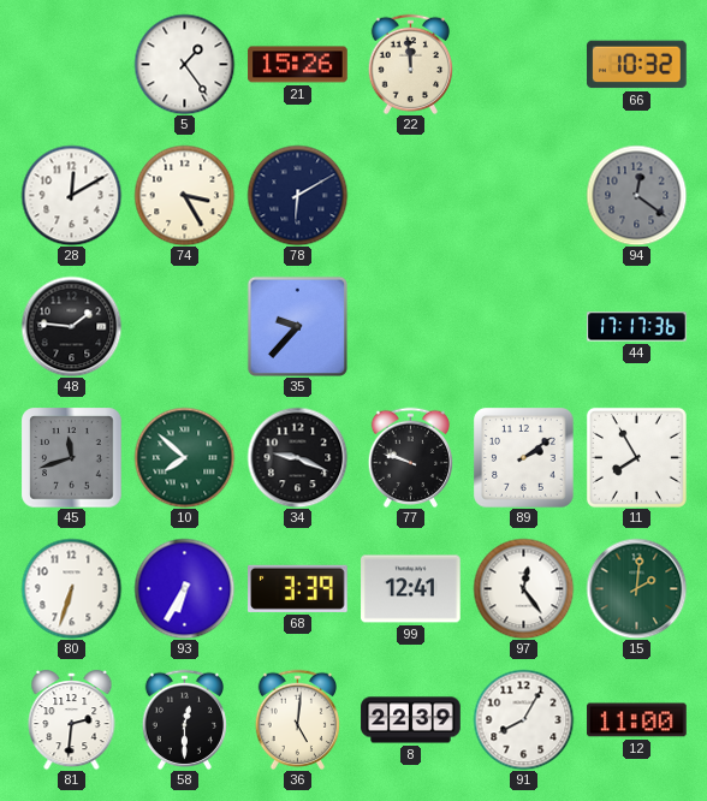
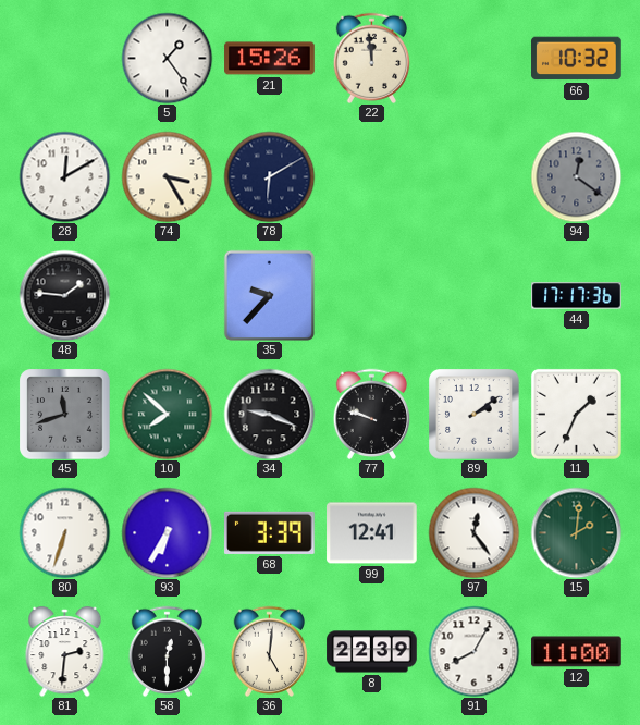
11: 7:55 -> 1:34 (576, 414)
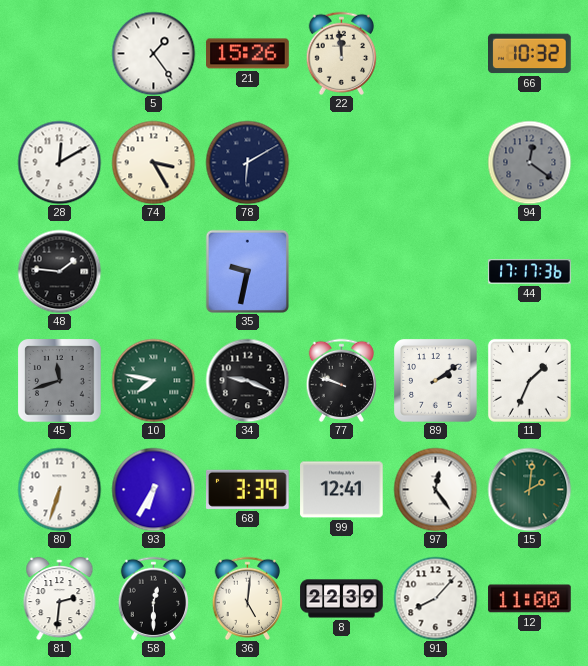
35: 9:37 -> 9:32 (247, 271)
10: 7:52 -> 7:47 (153, 380)
91: 8:05 -> 8:07 (435, 598)
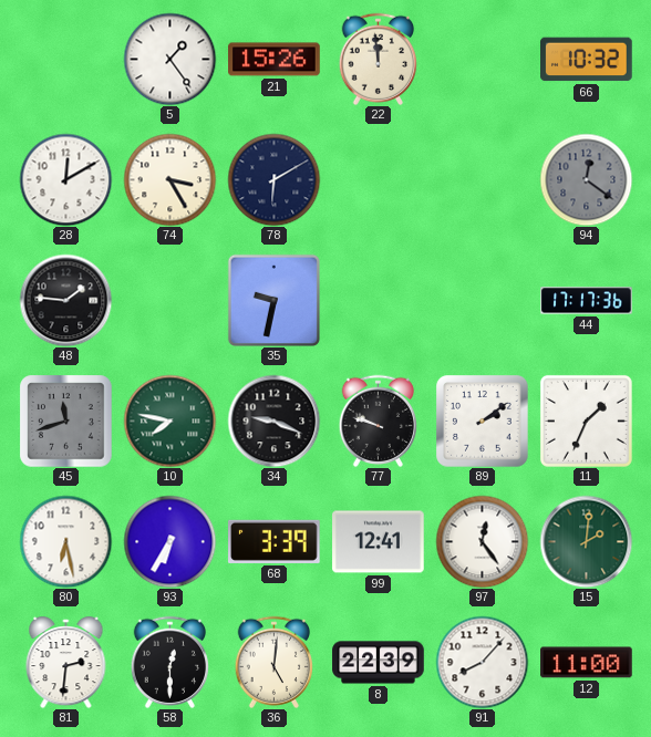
80: 6:33 -> 6:28 (65, 541)
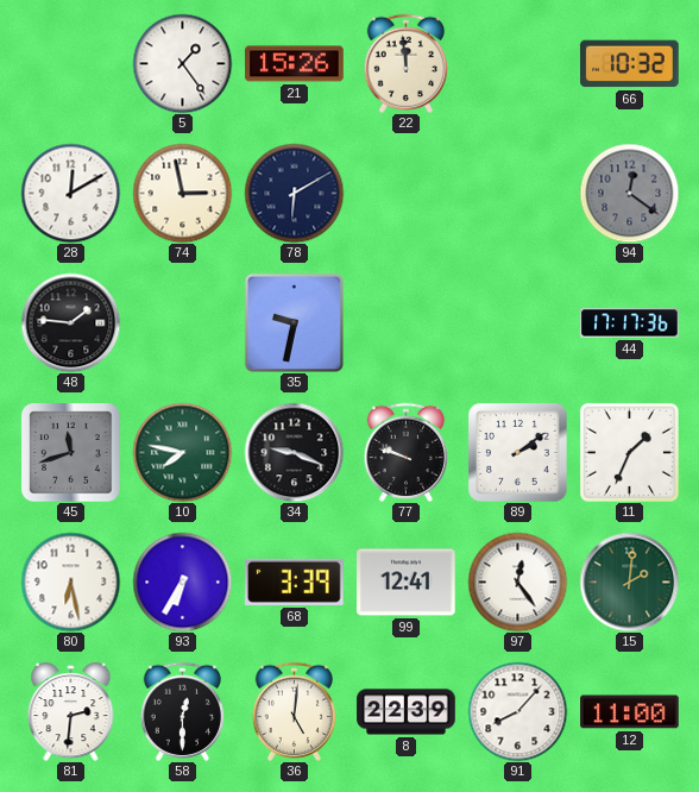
74: 3:25 -> 2:58 (182, 193)
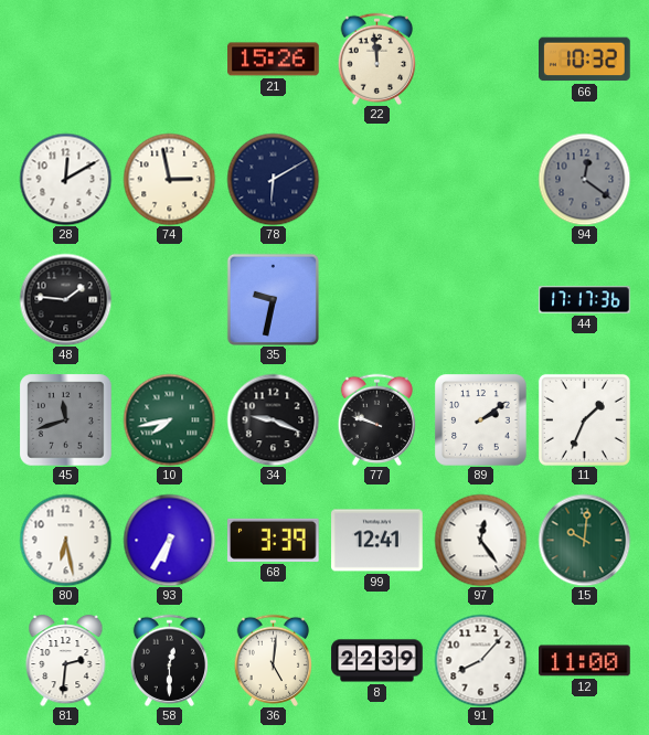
5: 1:24 -> none (182, 63)
10: 7:47 -> 7:43 (169, 419)
15: 2:01 -> 10:01 (584, 540)
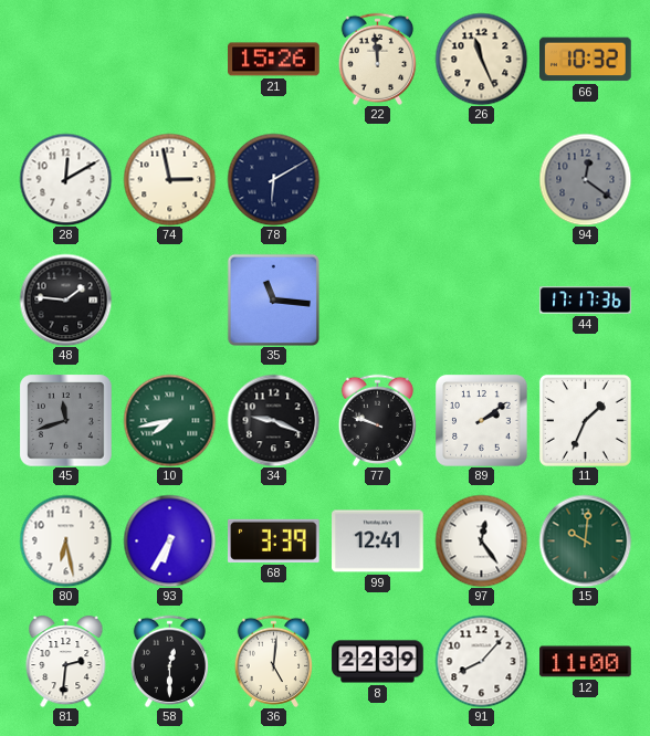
26: none -> 11:26 (481, 59)
35: 9:32 -> 11:16 (273, 299)
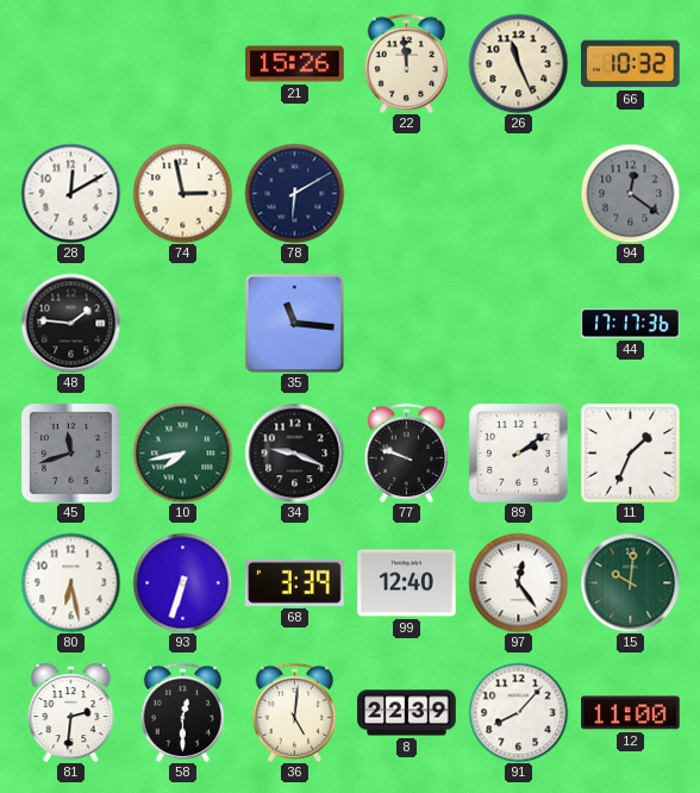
93: 6:35 -> 6:33 (182, 582)
99: 12:41 -> 12:40 (407, 583)
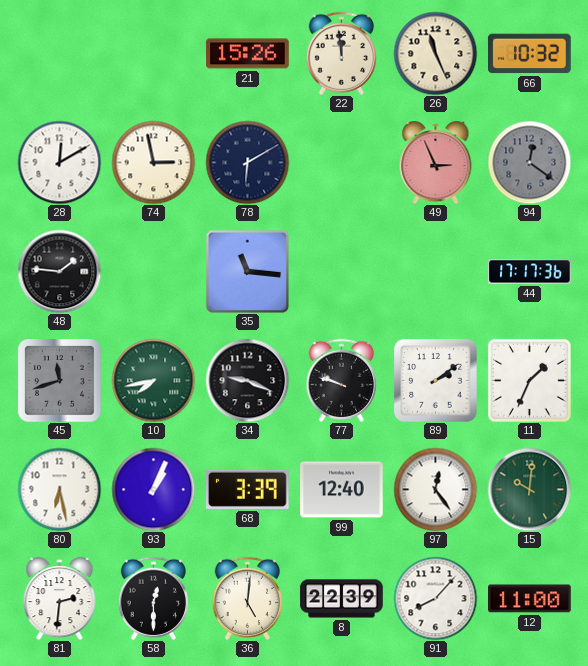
49: none -> 2:56 (436, 163)
93: 6:33 -> 1:04 (153, 489)
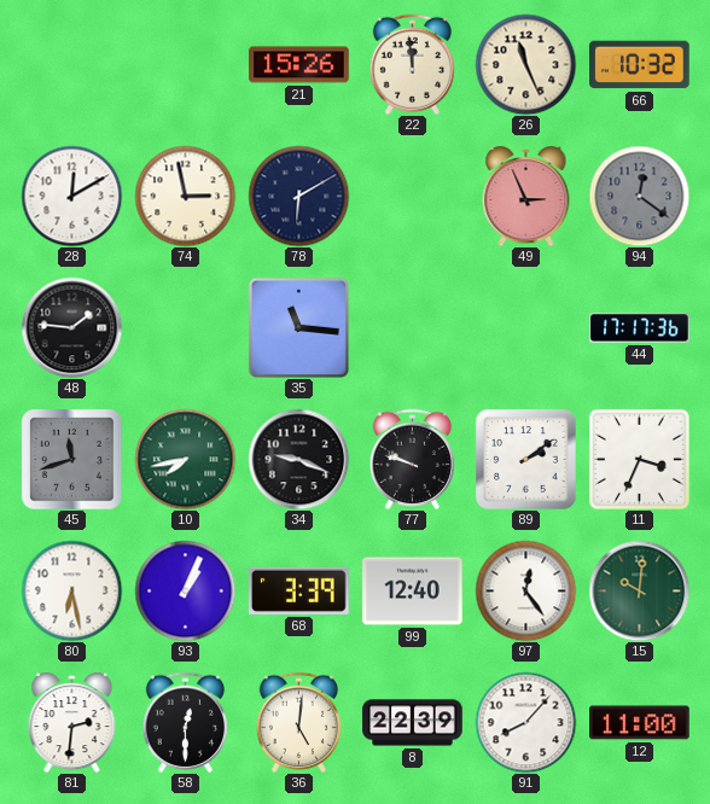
11: 1:34 -> 3:34 (639, 459)
